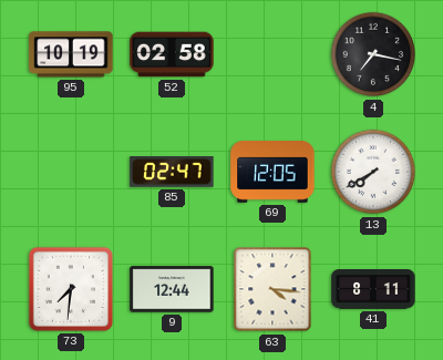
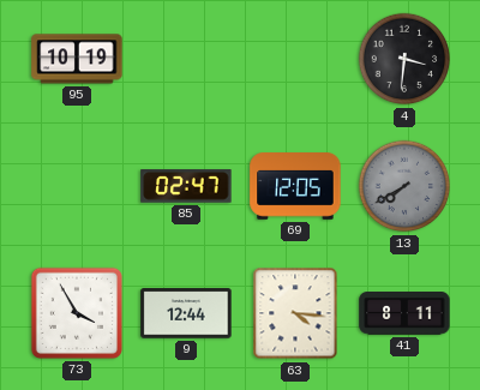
52: 02:58 -> none (172, 54)
4: 7:17 -> 3:31 (404, 59)
13 dial: white -> grey (404, 186)
73: 7:31 -> 3:55 (77, 313)
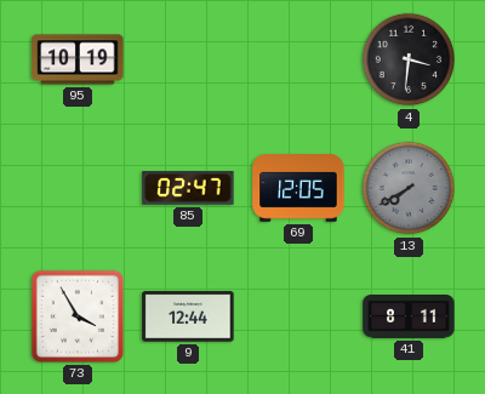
63: 4:16 -> none (295, 313)
